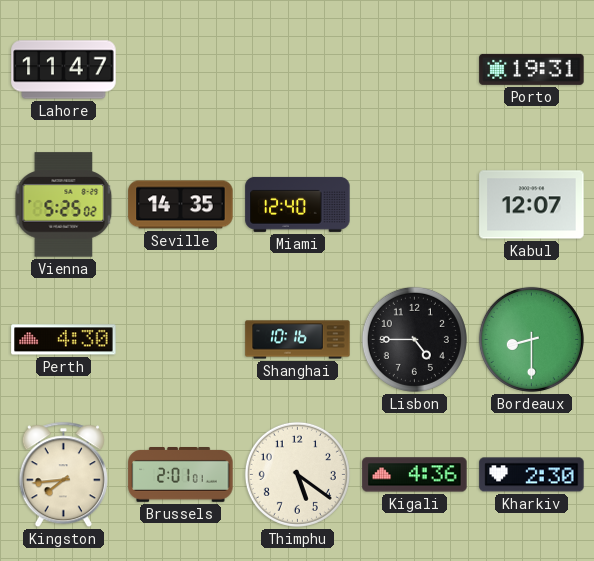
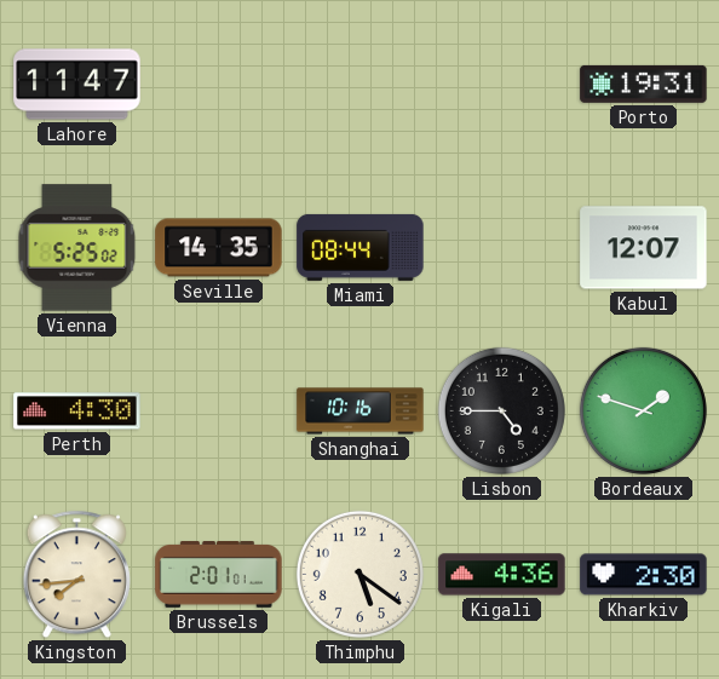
Miami: 12:40 -> 08:44 (361, 247)
Bordeaux: 8:30 -> 1:48 (643, 410)
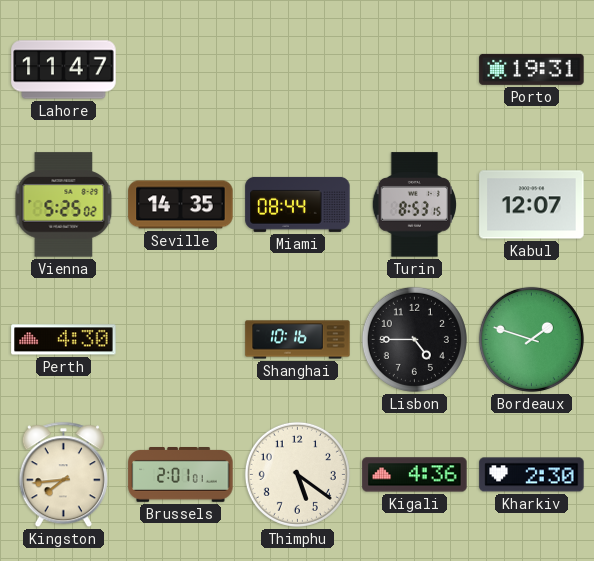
Turin: none -> 8:53 (414, 205)
